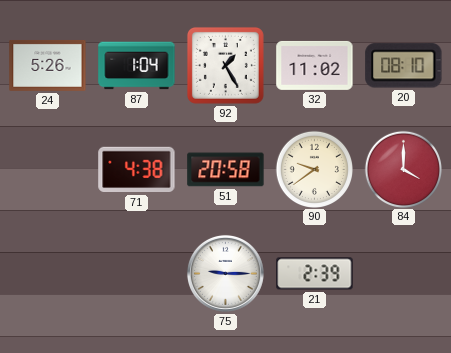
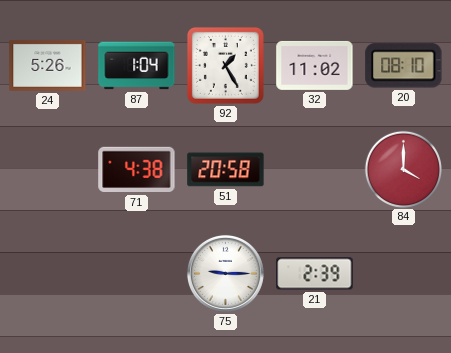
90: 9:39 -> none (314, 169)
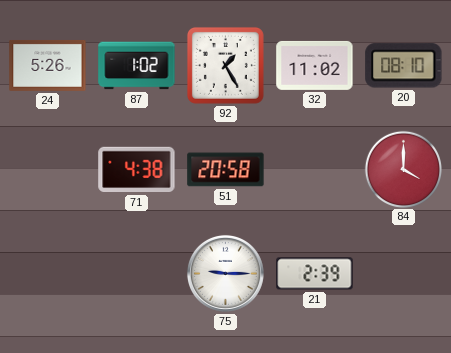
87: 1:04 -> 1:02 (137, 66)
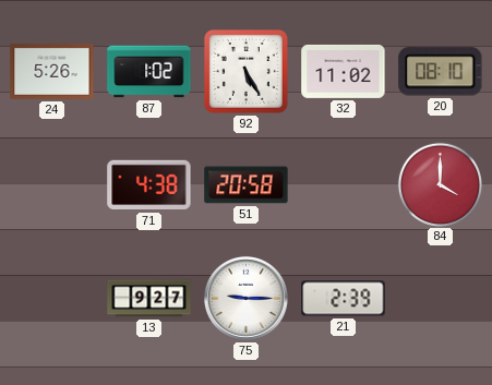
92: 1:25 -> 5:25 (245, 71)
13: none -> 9:27 (149, 299)
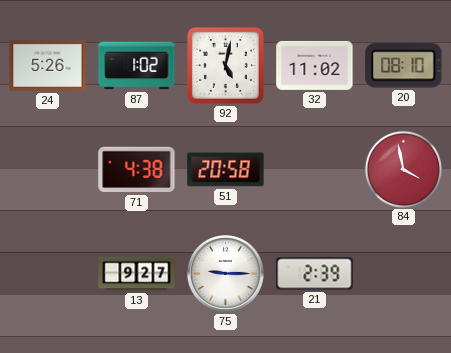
92: 5:25 -> 5:02 (225, 65)
84: 4:00 -> 3:58 (403, 169)
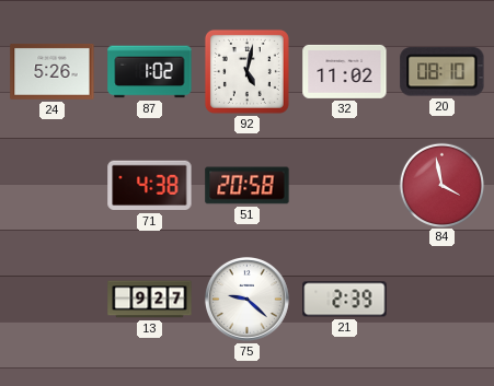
75: 9:15 -> 9:22 (246, 299)
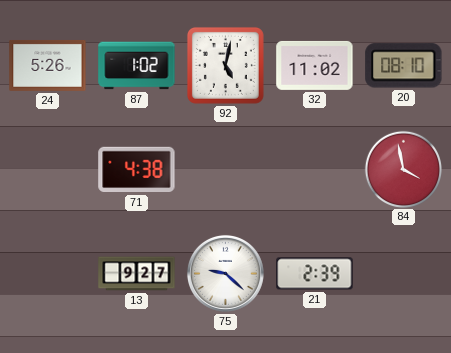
51: 20:58 -> none (248, 186)
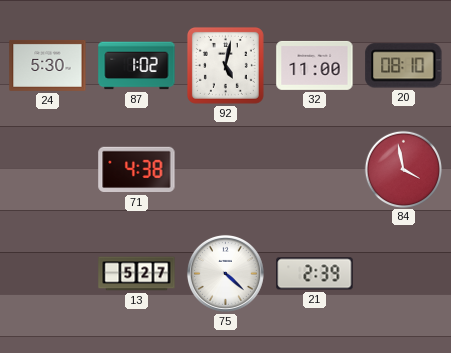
24: 5:26 -> 5:30 (48, 65)
32: 11:02 -> 11:00 (315, 65)
13: 9:27 -> 5:27 (137, 274)
75: 9:22 -> 4:22 (225, 273)
